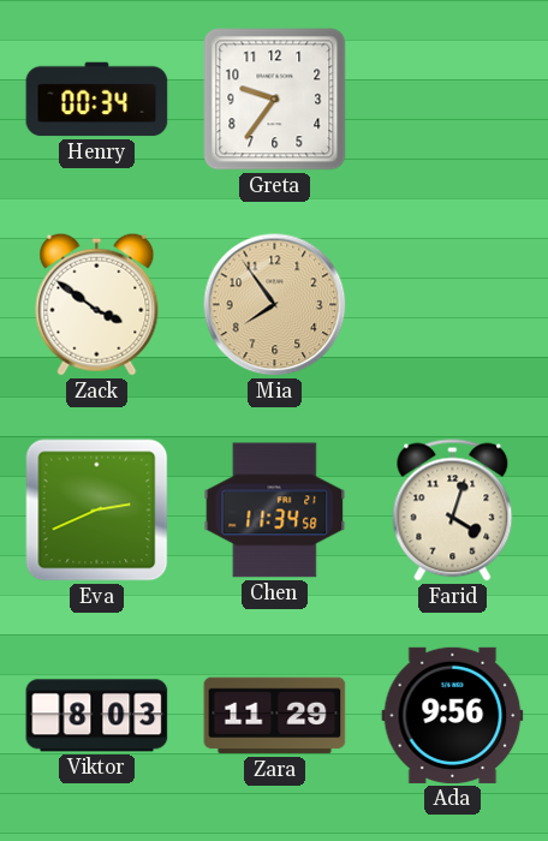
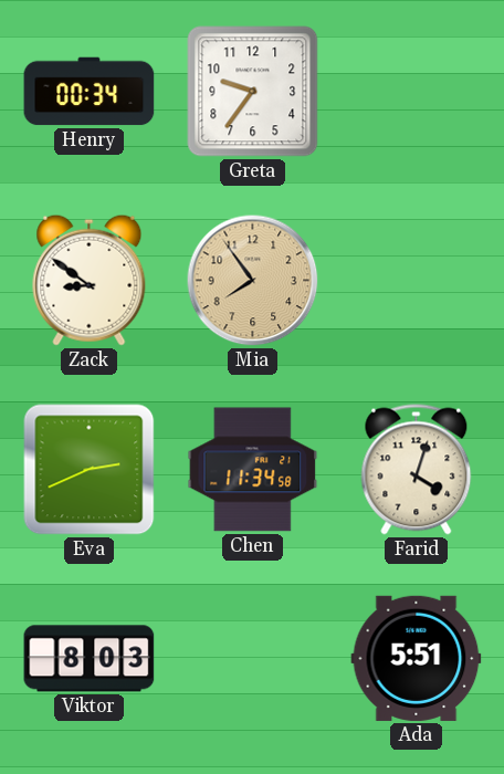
Zack: 3:51 -> 8:51 (90, 280)
Zara: 11:29 -> none (275, 716)
Ada: 9:56 -> 5:51 (417, 658)
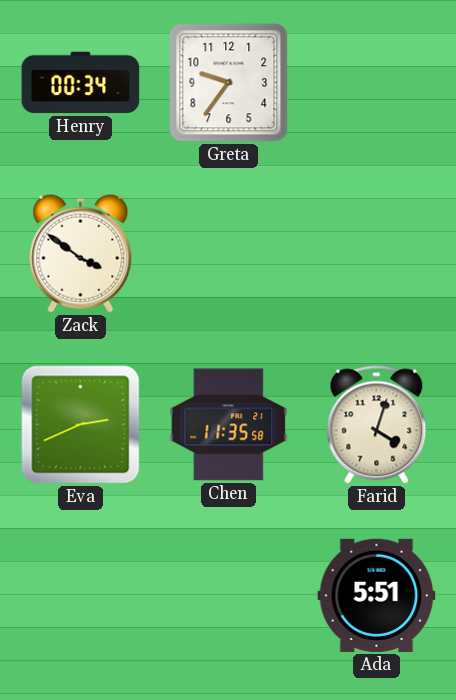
Zack: 8:51 -> 3:51 (81, 253)
Mia: 7:54 -> none (253, 281)
Chen: 11:34 -> 11:35 (229, 425)
Viktor: 8:03 -> none (90, 659)
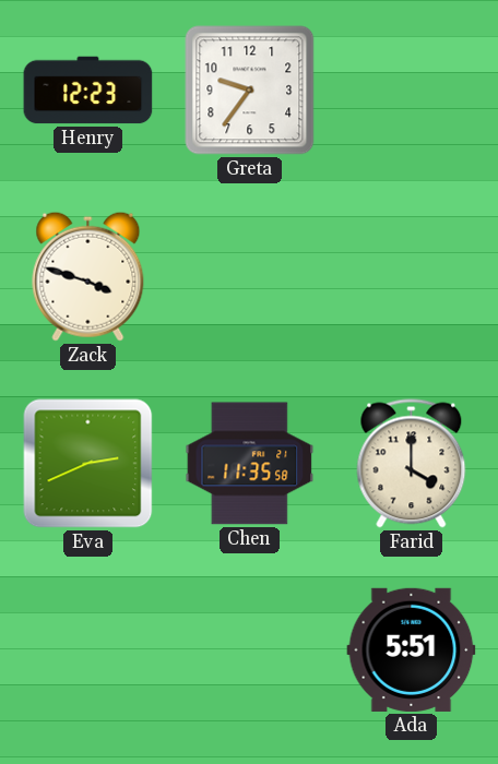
Henry: 00:34 -> 12:23 (88, 91)
Zack: 3:51 -> 3:48 (88, 276)
Farid: 4:03 -> 4:00 (412, 464)
